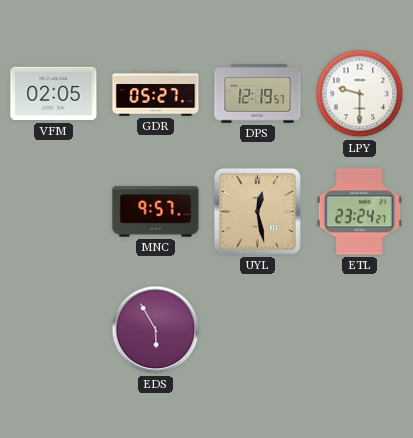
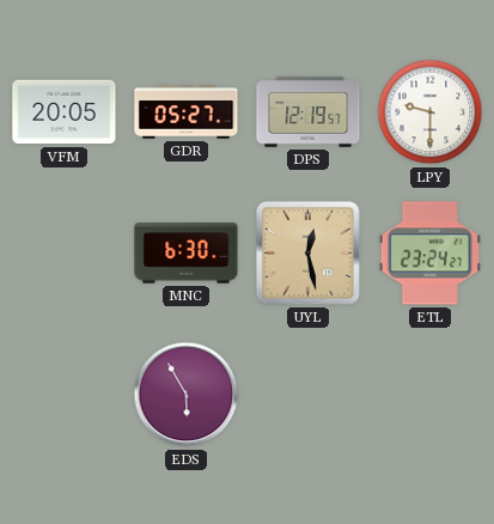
VFM: 02:05 -> 20:05 (65, 112)
MNC: 9:57 -> 6:30 (187, 254)
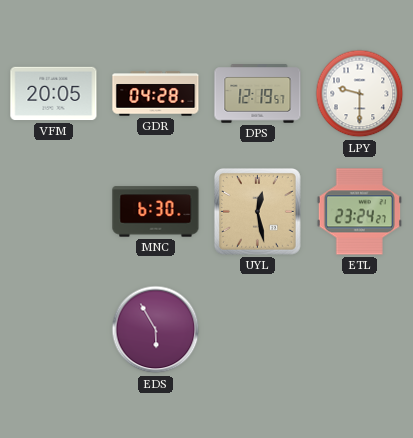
GDR: 05:27 -> 04:28 (156, 94)
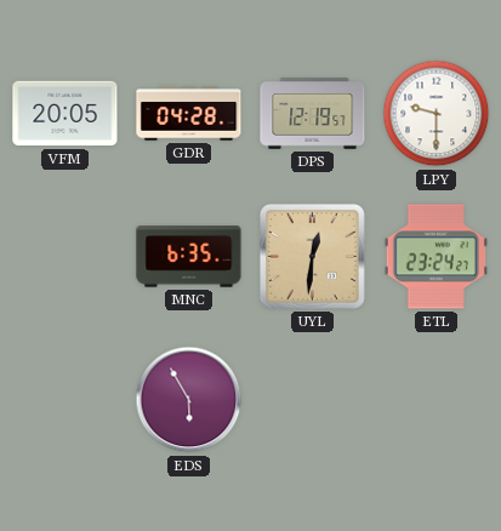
MNC: 6:30 -> 6:35 (189, 257)
UYL: 12:28 -> 12:31 (312, 256)
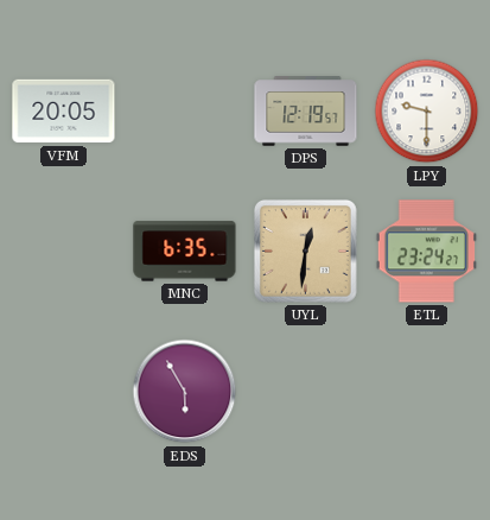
GDR: 04:28 -> none (189, 114)
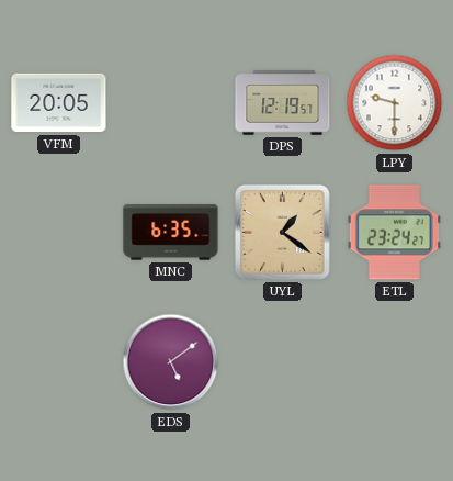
UYL: 12:31 -> 1:21 (282, 232)
EDS: 5:55 -> 5:09 (171, 362)
